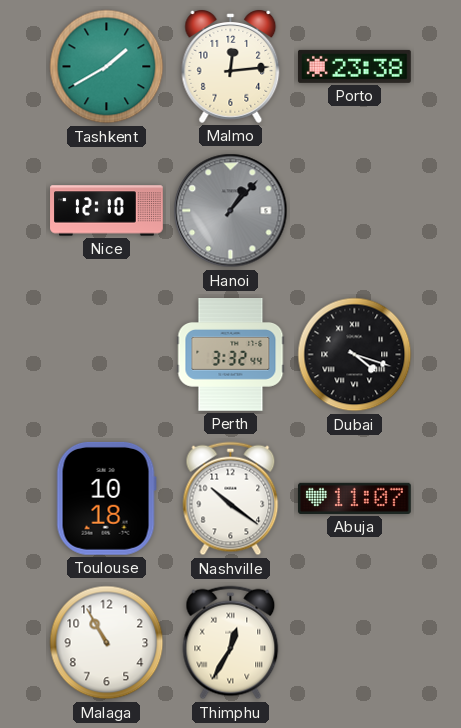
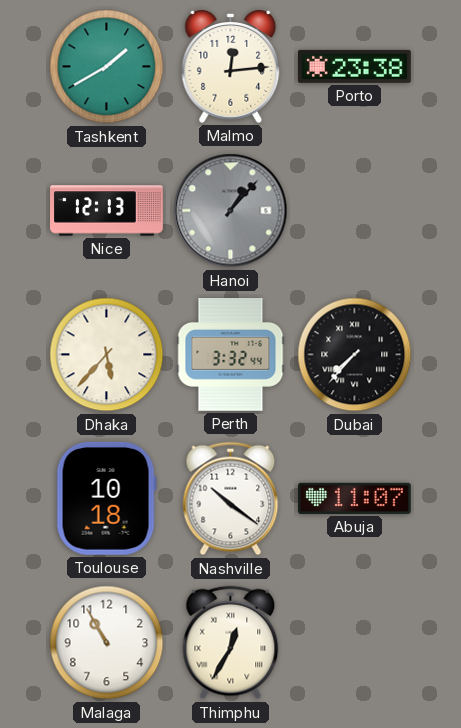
Nice: 12:10 -> 12:13 (107, 211)
Dhaka: none -> 5:37 (107, 355)
Dubai: 4:18 -> 7:37 (355, 355)
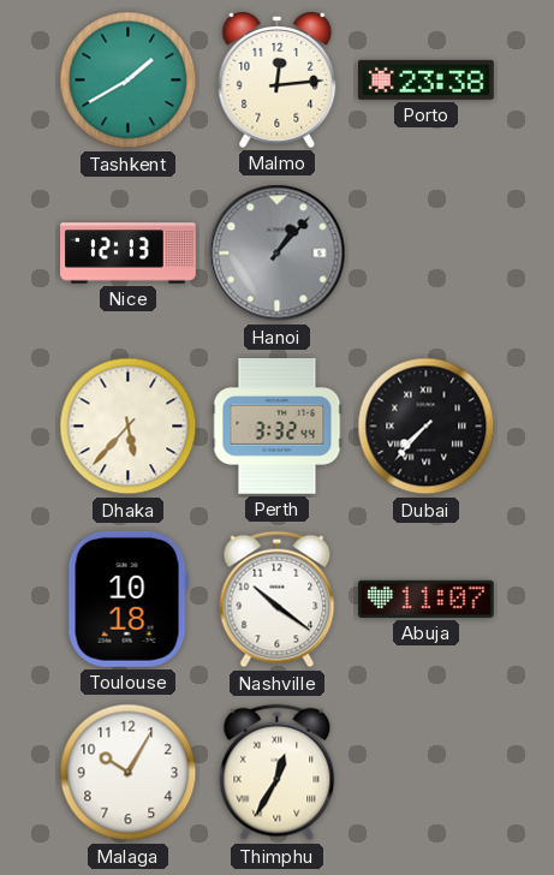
Malaga: 10:55 -> 10:05 (129, 773)
